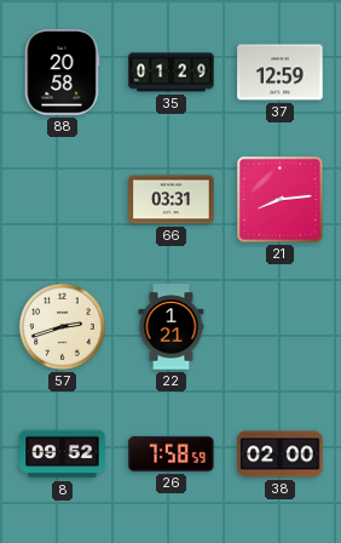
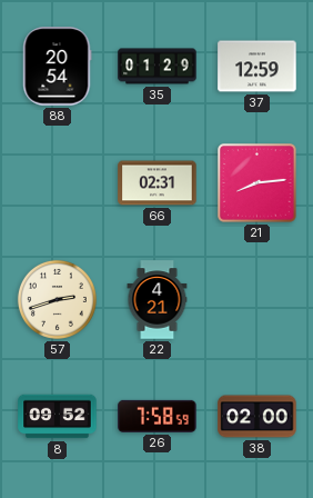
88: 20:58 -> 20:54 (58, 67)
66: 03:31 -> 02:31 (158, 183)
22: 1:21 -> 4:21 (158, 300)
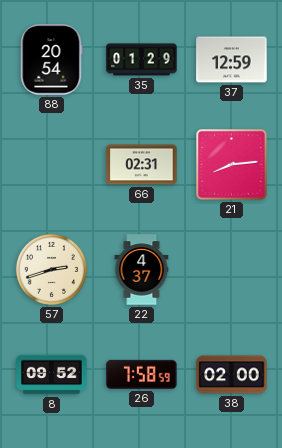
22: 4:21 -> 4:37 (142, 270)
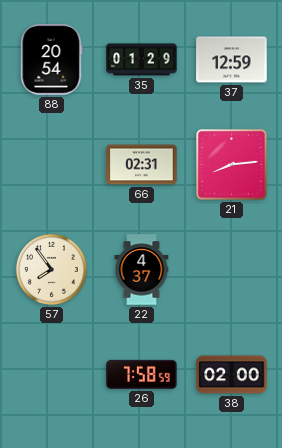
57: 2:42 -> 7:54 (51, 269)
8: 09:52 -> none (52, 375)
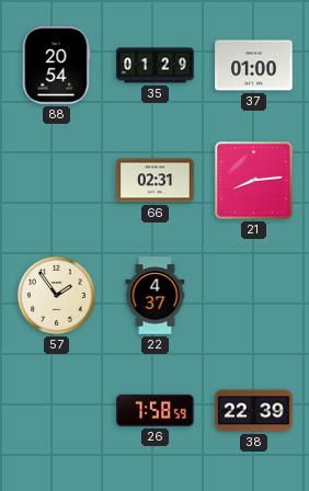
37: 12:59 -> 01:00 (254, 66)
57: 7:54 -> 1:54 (56, 295)
38: 02:00 -> 22:39 (254, 411)
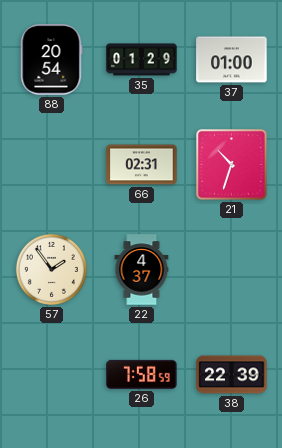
21: 8:14 -> 10:33 (232, 165)
